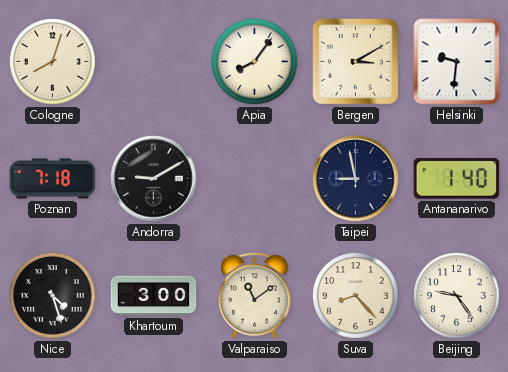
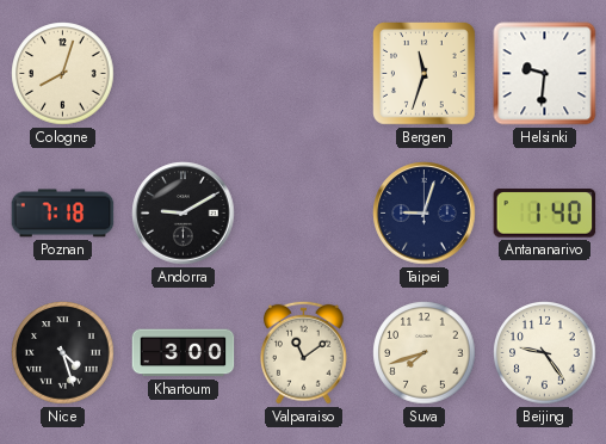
Apia: 8:06 -> none (255, 62)
Bergen: 3:10 -> 11:33 (425, 74)
Taipei: 8:58 -> 9:03 (425, 214)
Suva: 8:23 -> 7:42 (425, 353)
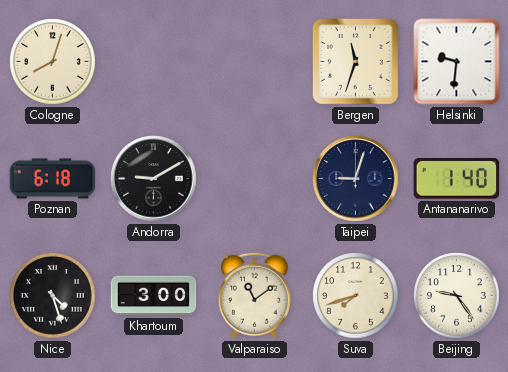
Poznan: 7:18 -> 6:18 (53, 179)
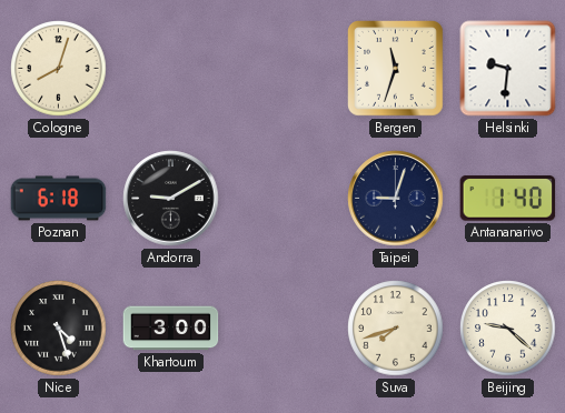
Valparaiso: 11:09 -> none (254, 295)
Beijing: 9:24 -> 9:22 (508, 329)
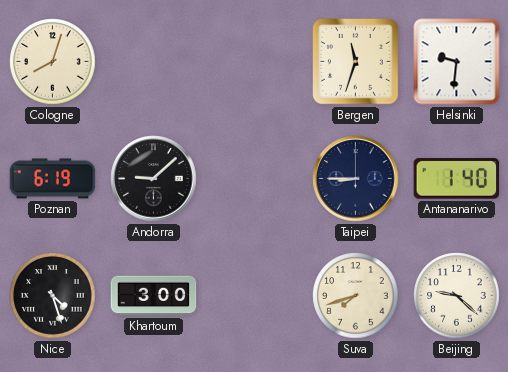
Poznan: 6:18 -> 6:19 (53, 179)
Andorra: 9:10 -> 9:08 (154, 179)
Taipei: 9:03 -> 8:45 (356, 179)
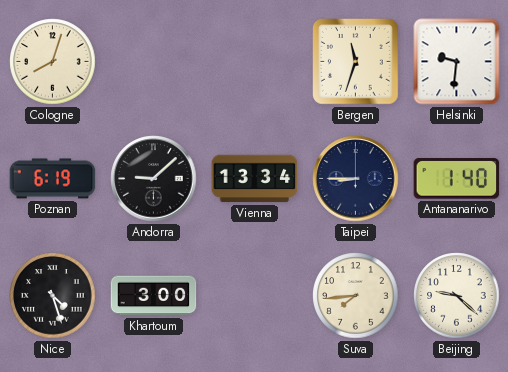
Vienna: none -> 13:34 (255, 179)
Suva: 7:42 -> 7:44 (356, 296)
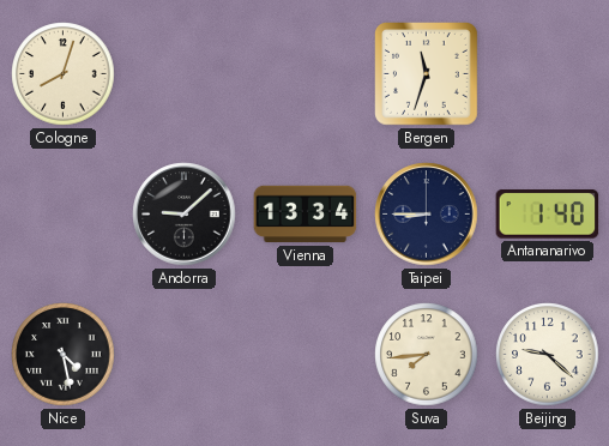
Helsinki: 9:31 -> none (457, 62)
Poznan: 6:19 -> none (53, 179)
Nice: 4:27 -> 4:28 (64, 355)
Khartoum: 3:00 -> none (154, 296)
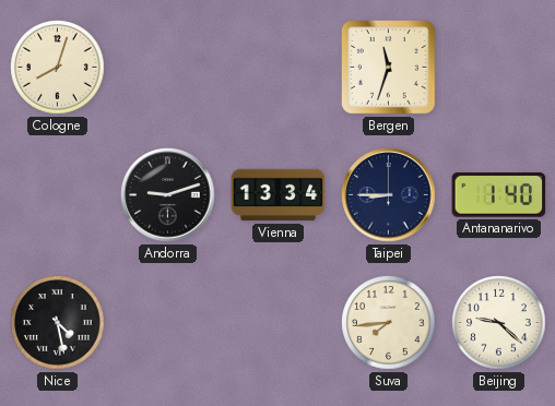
Andorra: 9:08 -> 9:12 (168, 195)
